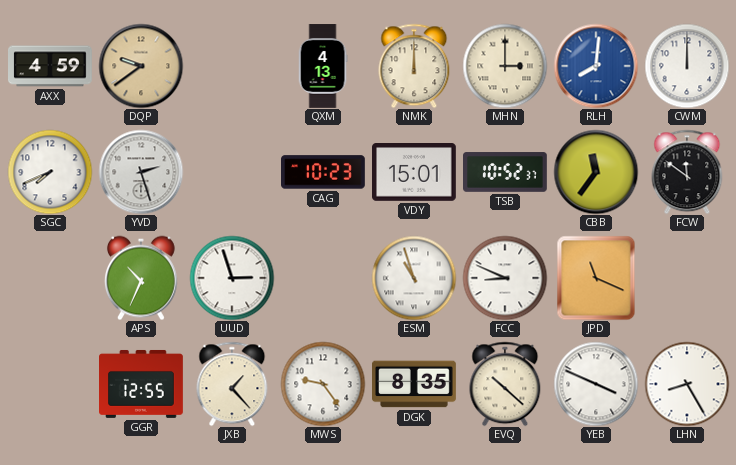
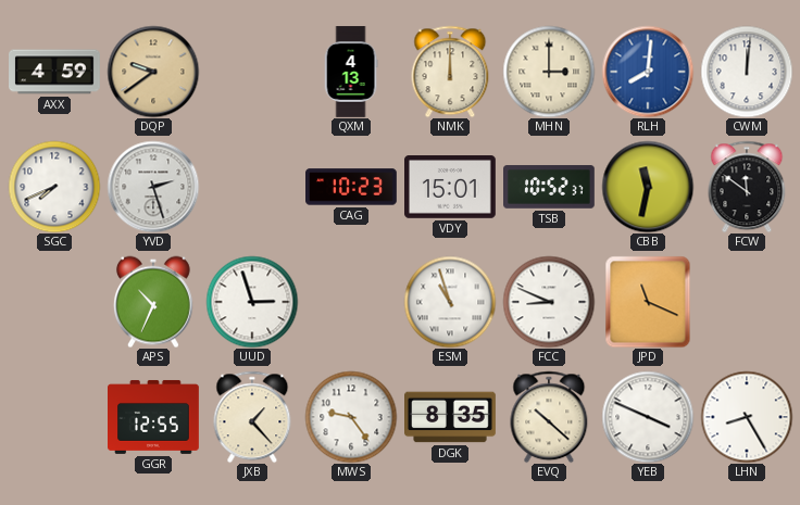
CWM: 12:00 -> 12:01 (747, 72)
CBB: 11:36 -> 11:32 (648, 187)
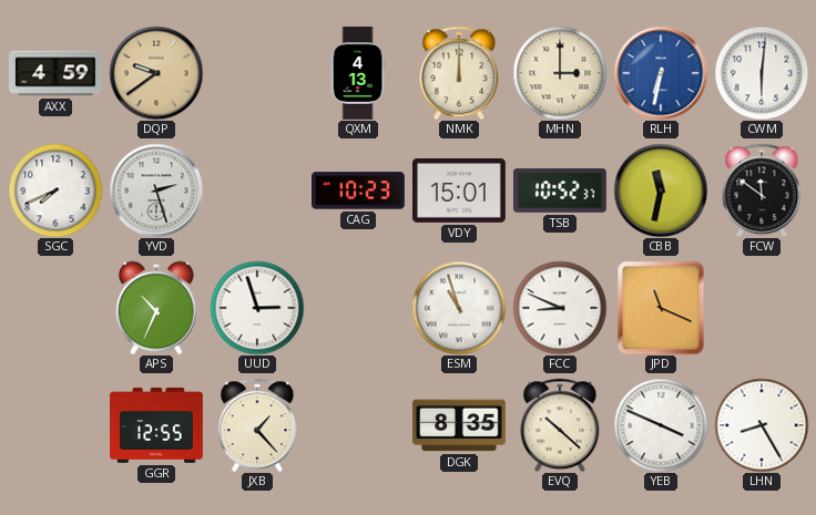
RLH: 8:01 -> 6:32 (661, 73)
CWM: 12:01 -> 6:01 (762, 73)
MWS: 9:24 -> none (351, 417)
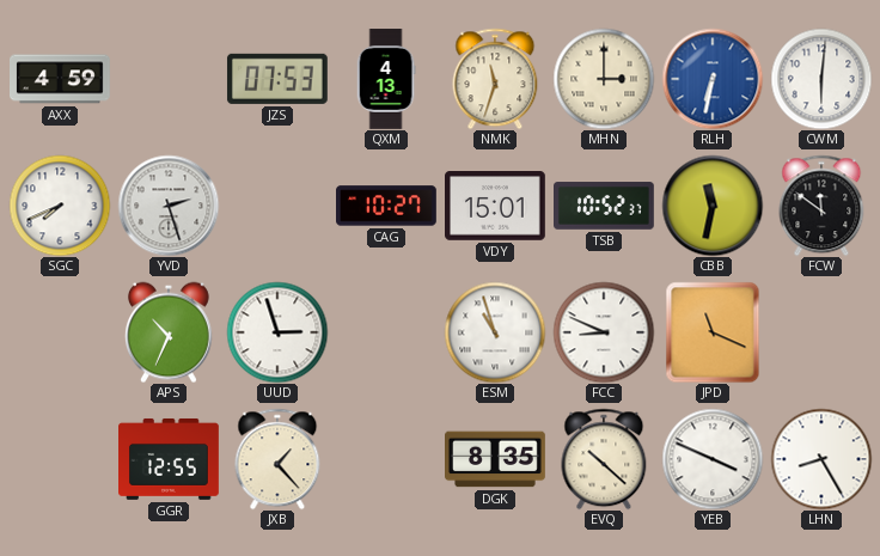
DQP: 9:39 -> none (156, 73)
JZS: none -> 07:53 (277, 79)
NMK: 12:00 -> 11:33 (495, 79)
CAG: 10:23 -> 10:27 (387, 206)
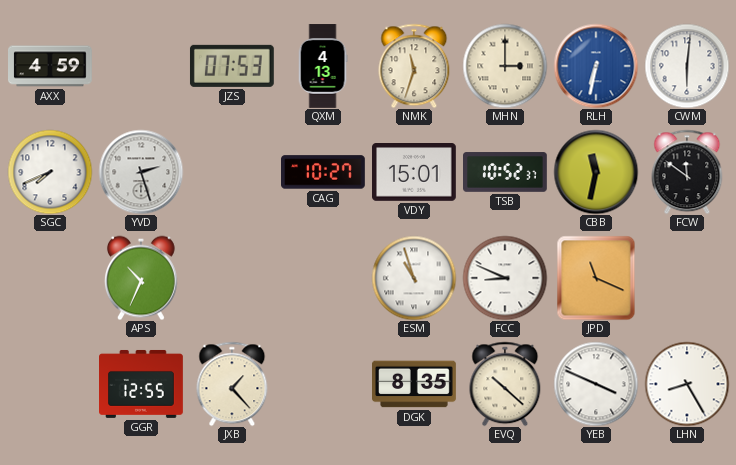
UUD: 2:57 -> none (277, 332)
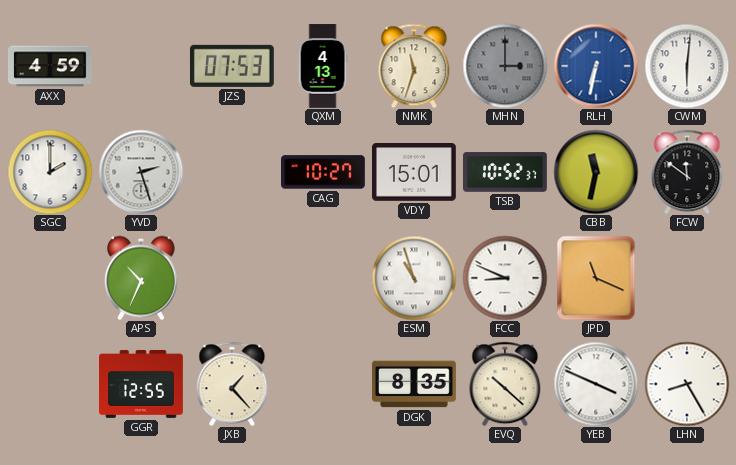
MHN dial: cream -> grey (505, 66)
SGC: 7:41 -> 2:00 (50, 172)
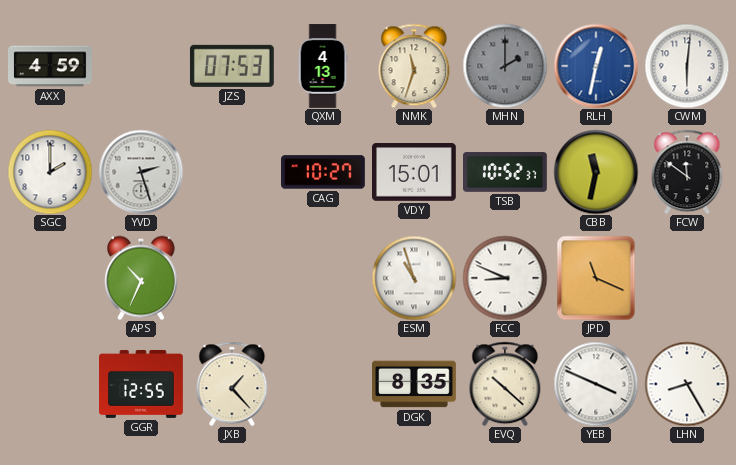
MHN: 3:00 -> 2:00 (505, 66)
RLH: 6:32 -> 12:32 (596, 66)
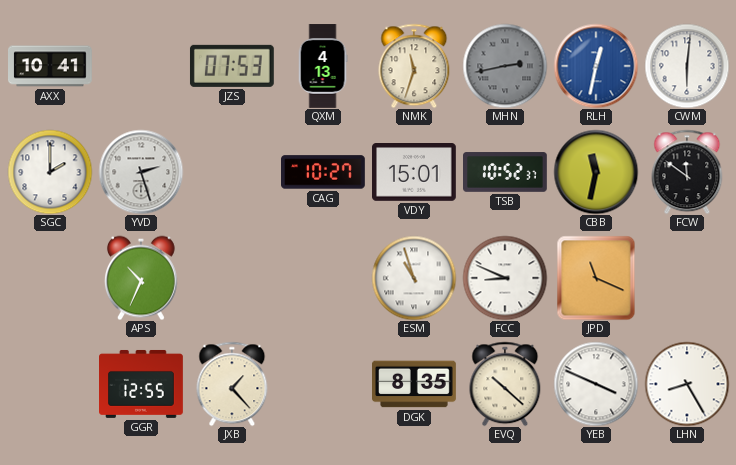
AXX: 4:59 -> 10:41 (51, 66)
MHN: 2:00 -> 2:43 (505, 66)
